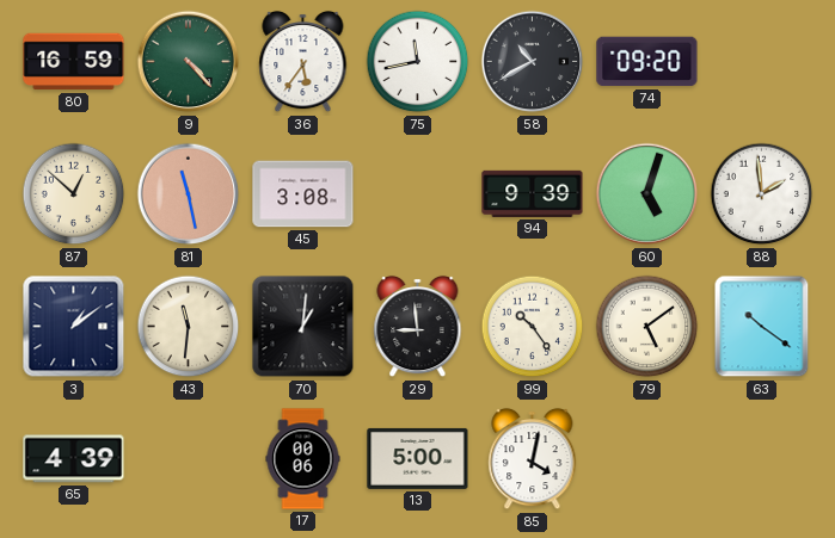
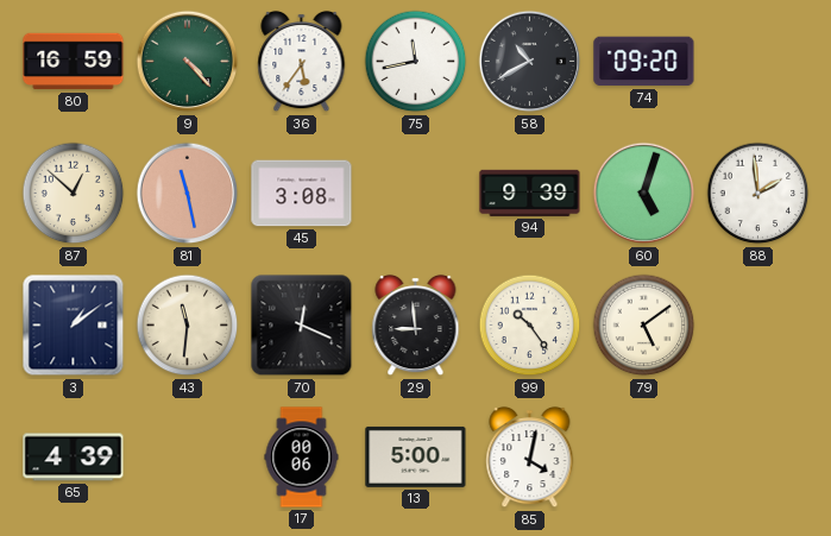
70: 1:01 -> 12:19 (302, 326)
63: 10:21 -> none (762, 327)
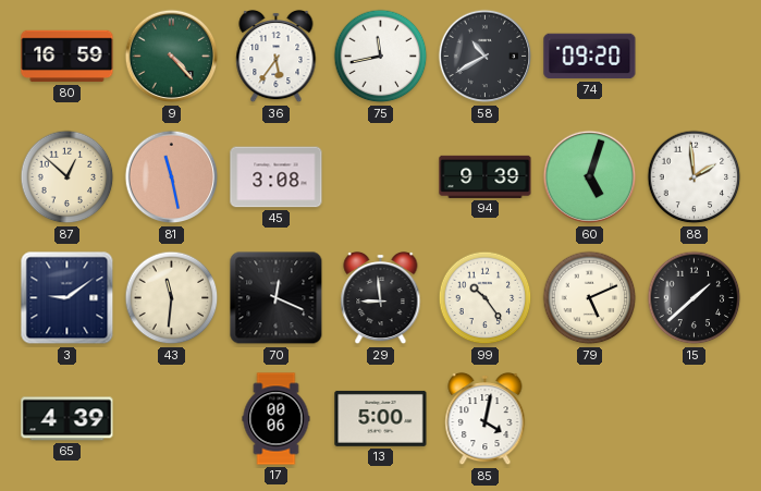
3: 1:09 -> 9:09 (67, 298)
79: 5:09 -> 5:11 (590, 298)
15: none -> 1:38 (695, 298)
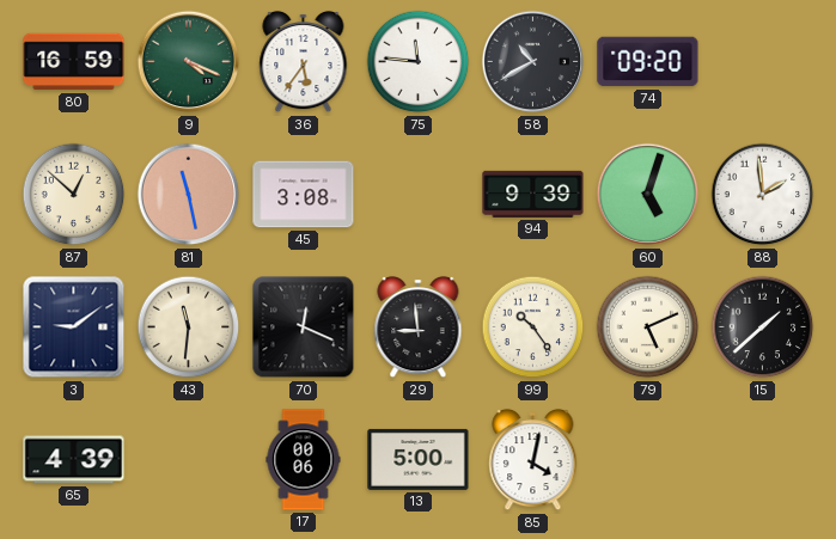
9: 4:23 -> 4:19 (189, 62)
75: 11:43 -> 11:46 (419, 62)
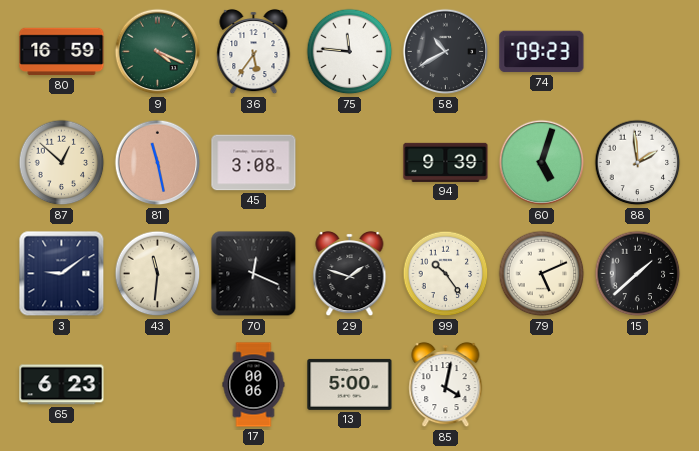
74: 09:20 -> 09:23 (542, 52)
29: 8:59 -> 1:48 (350, 274)
65: 4:39 -> 6:23 (62, 385)
